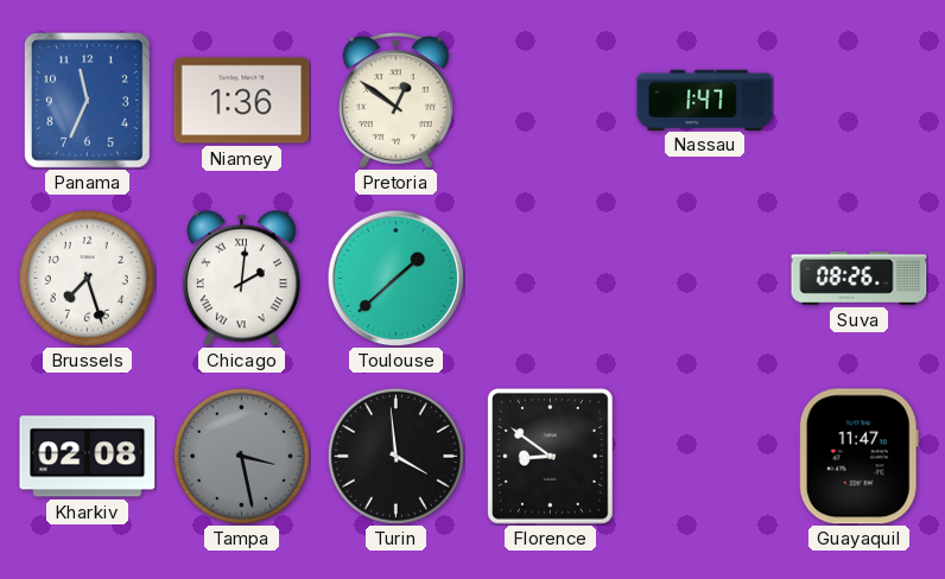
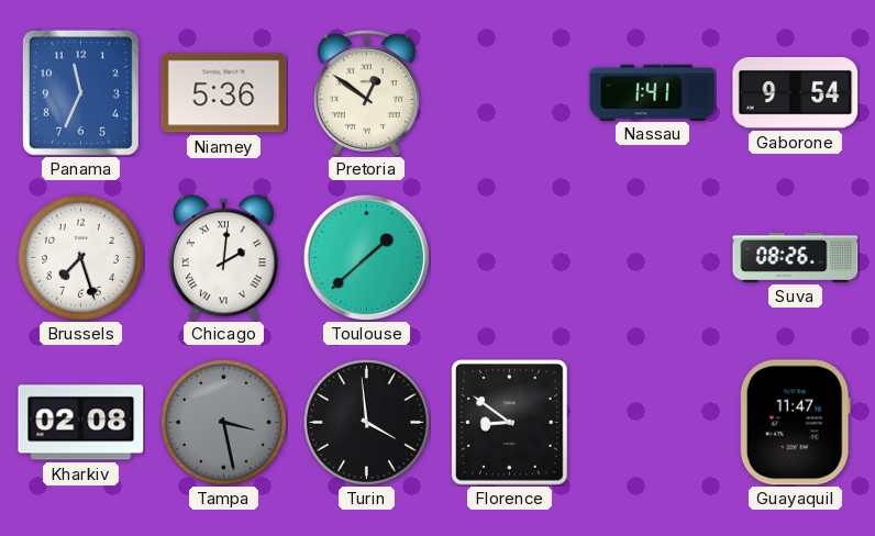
Niamey: 1:36 -> 5:36 (224, 93)
Nassau: 1:47 -> 1:41 (653, 92)
Gaborone: none -> 9:54 (796, 93)
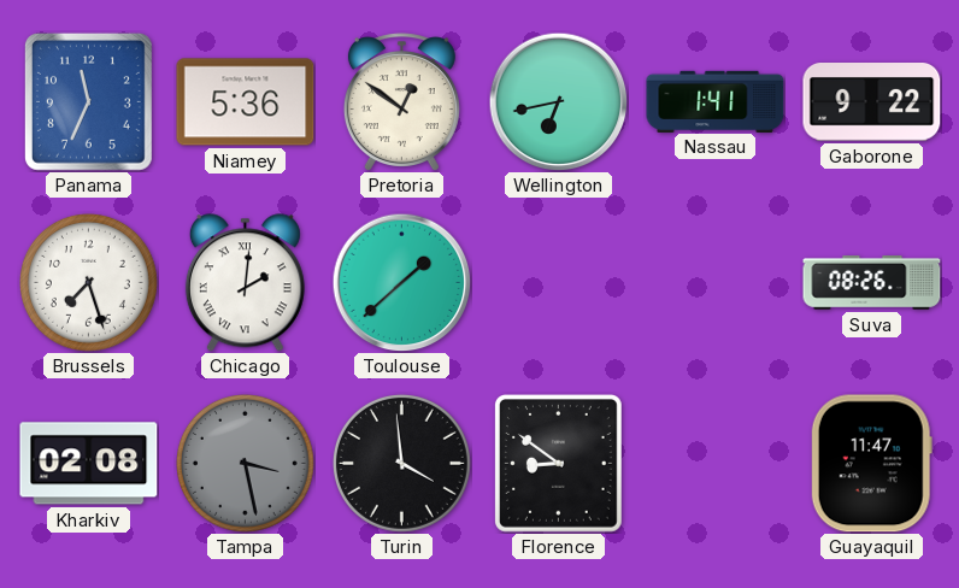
Wellington: none -> 6:43 (558, 101)
Gaborone: 9:54 -> 9:22 (872, 102)
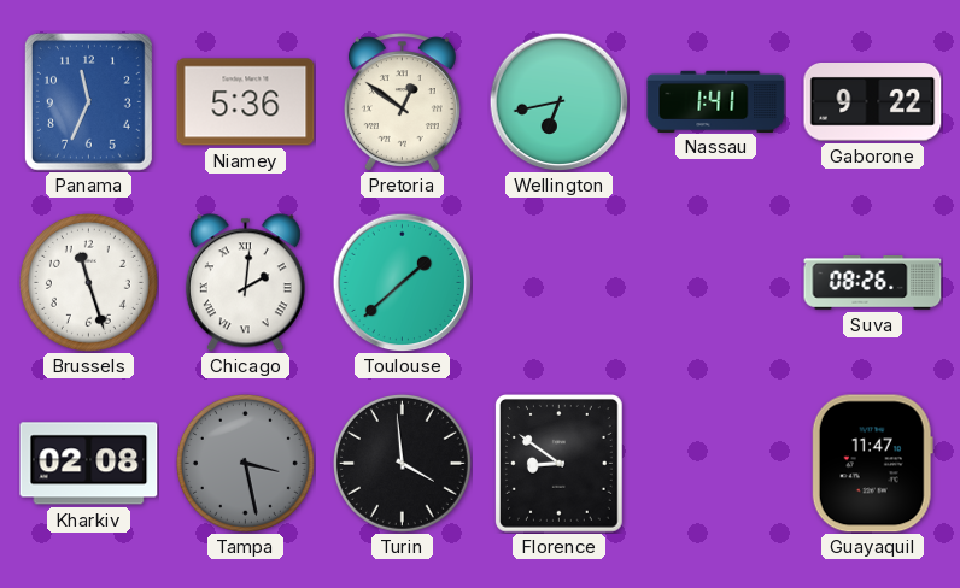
Brussels: 7:27 -> 11:27 (88, 282)
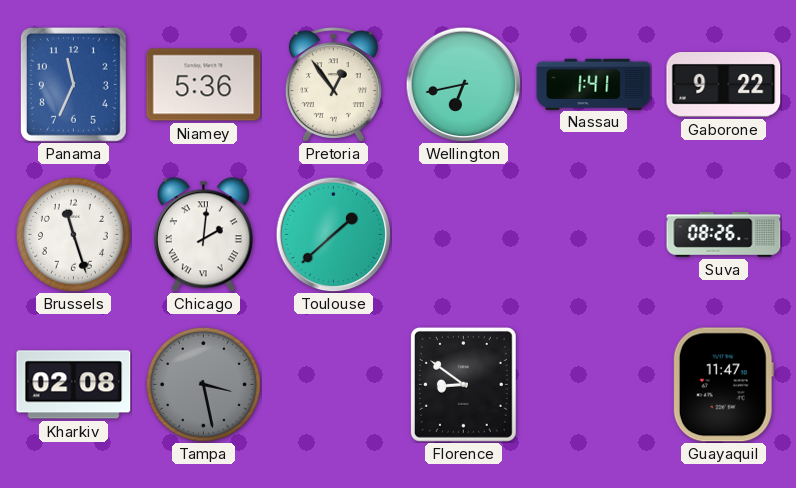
Pretoria: 12:51 -> 12:54 (333, 85)
Turin: 3:59 -> none (402, 463)
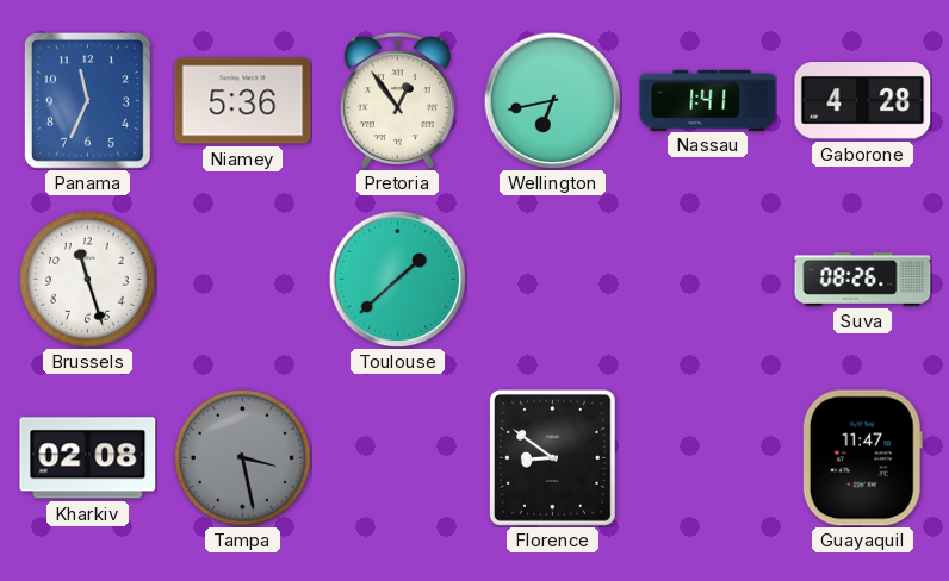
Gaborone: 9:22 -> 4:28 (863, 101)
Chicago: 2:01 -> none (203, 235)
